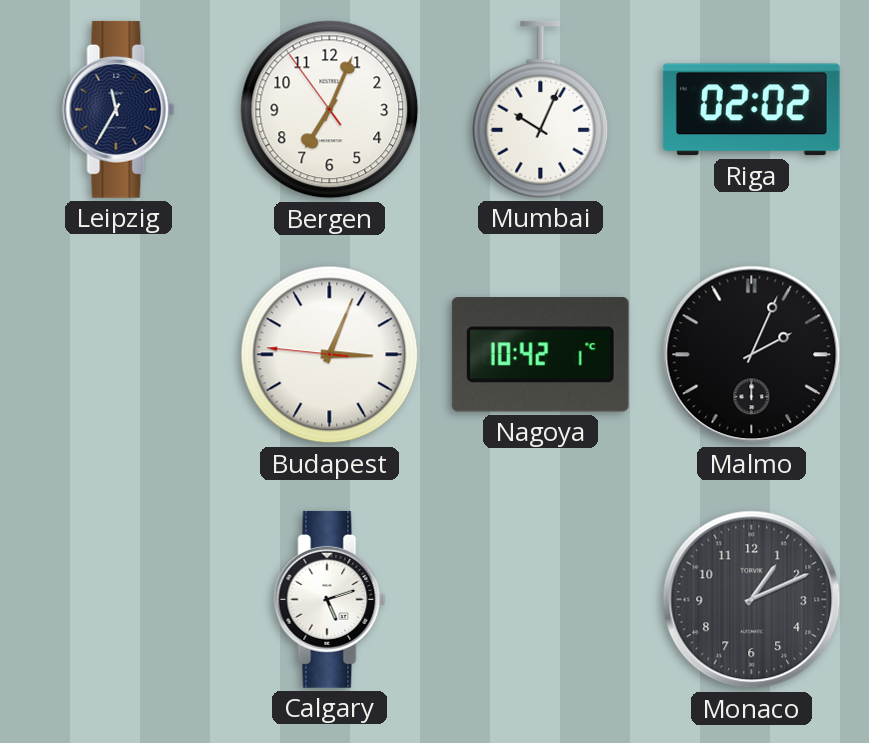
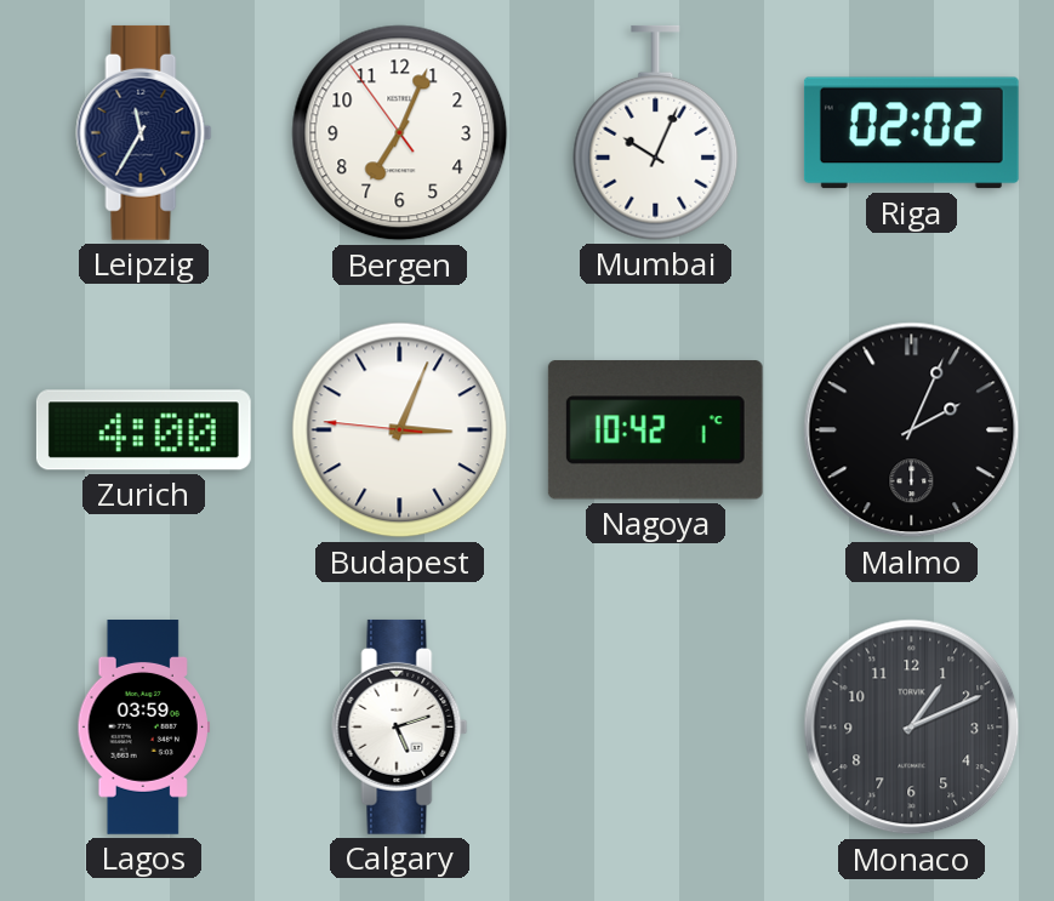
Zurich: none -> 4:00 (143, 430)
Lagos: none -> 03:59 (143, 728)
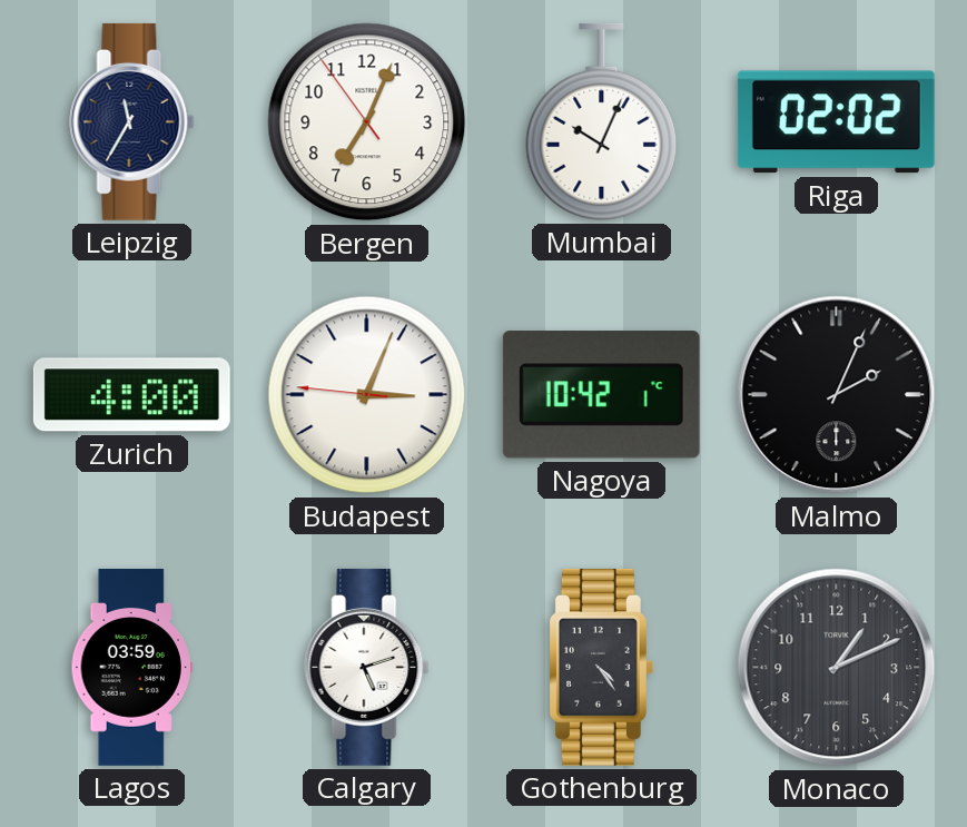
Gothenburg: none -> 4:24 (601, 667)
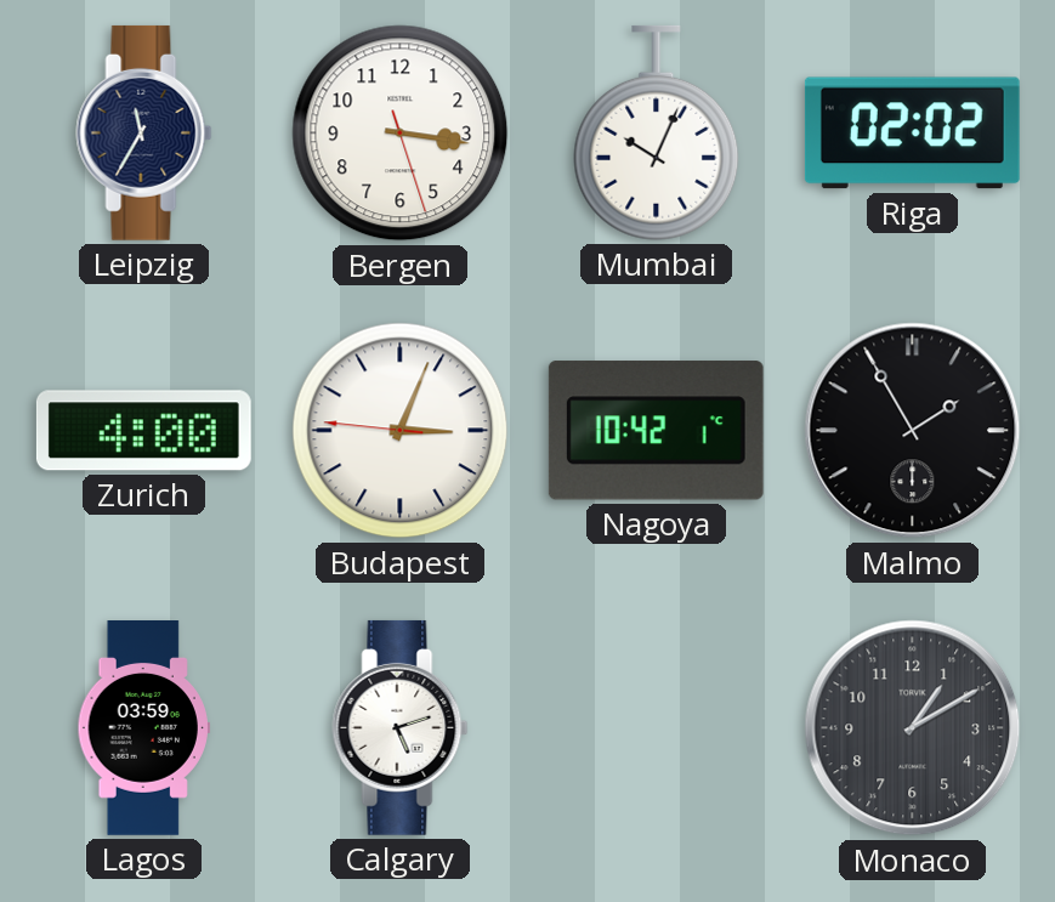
Bergen: 7:03 -> 3:16 (401, 134)
Malmo: 2:04 -> 1:55 (913, 431)
Gothenburg: 4:24 -> none (601, 667)
Monaco: 1:11 -> 1:10 (913, 728)
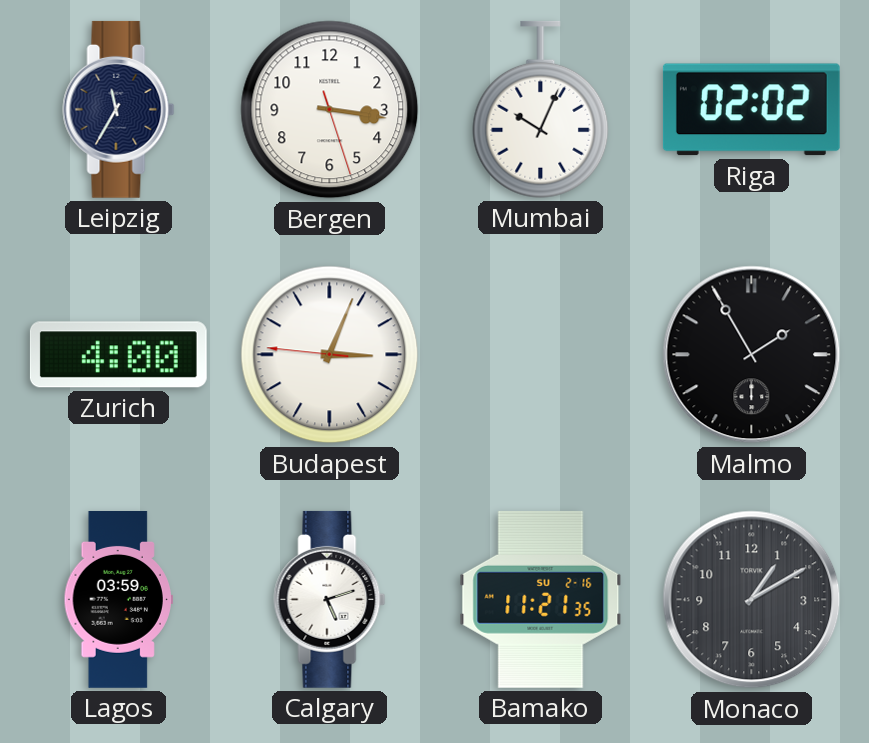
Nagoya: 10:42 -> none (656, 431)
Bamako: none -> 11:21 (541, 599)
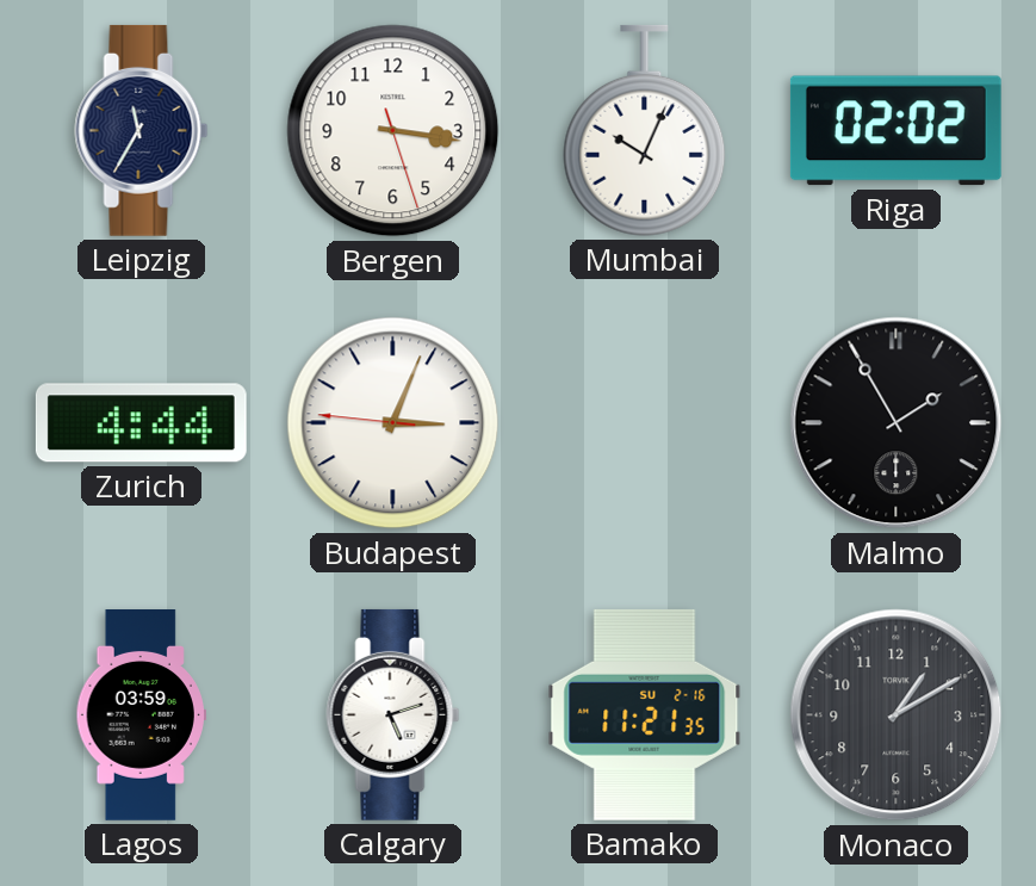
Zurich: 4:00 -> 4:44 (141, 423)
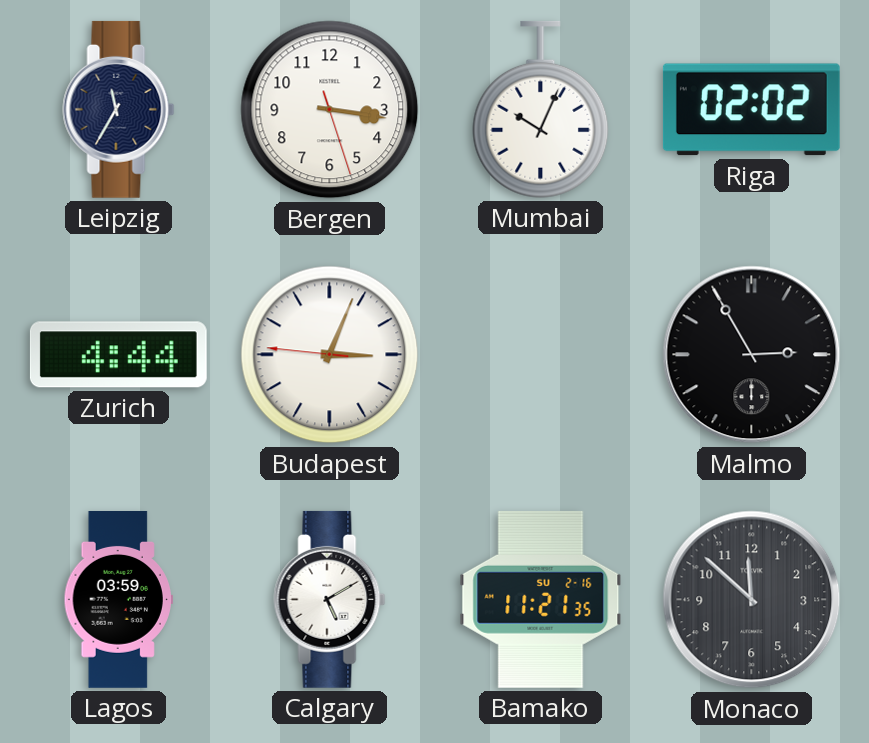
Malmo: 1:55 -> 2:55 (752, 355)
Calgary: 5:12 -> 5:10 (330, 599)
Monaco: 1:10 -> 11:52 (752, 600)
